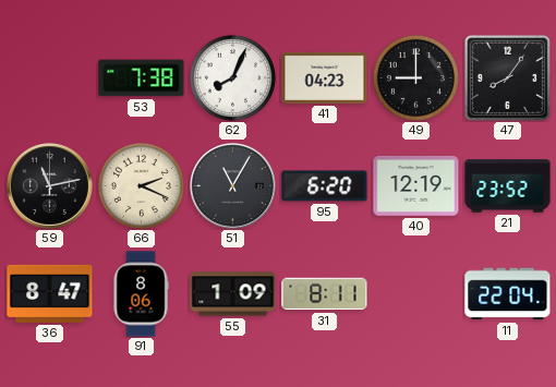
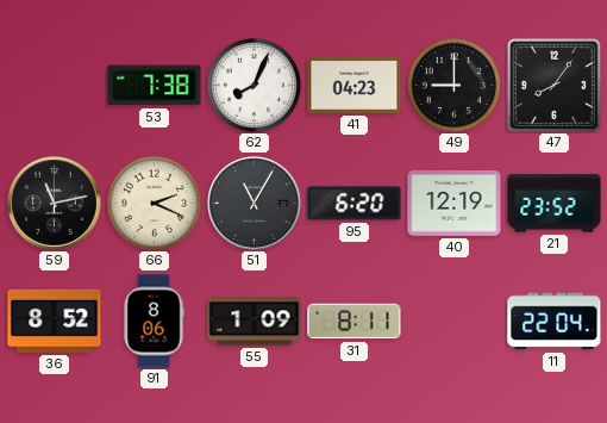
36: 8:47 -> 8:52 (55, 321)
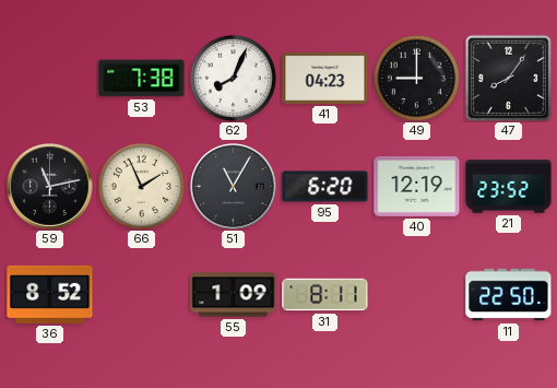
66: 2:19 -> 1:56 (141, 186)
91: 8:06 -> none (154, 322)
11: 22:04 -> 22:50 (509, 295)
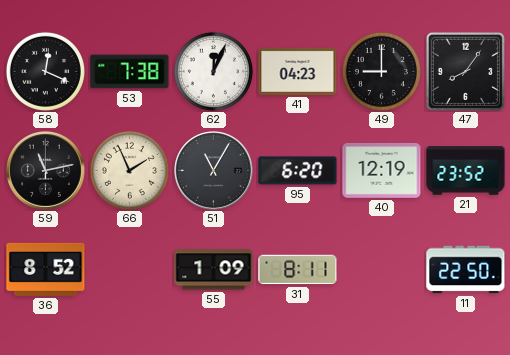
58: none -> 12:19 (45, 71)
62: 8:04 -> 12:04 (213, 71)
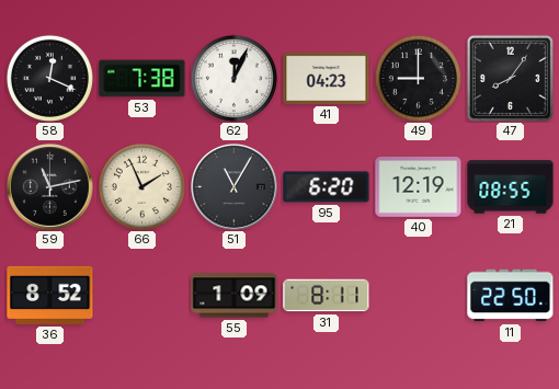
21: 23:52 -> 08:55 (511, 187)
